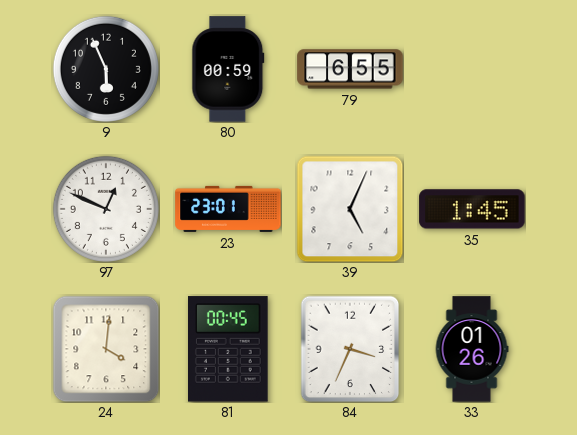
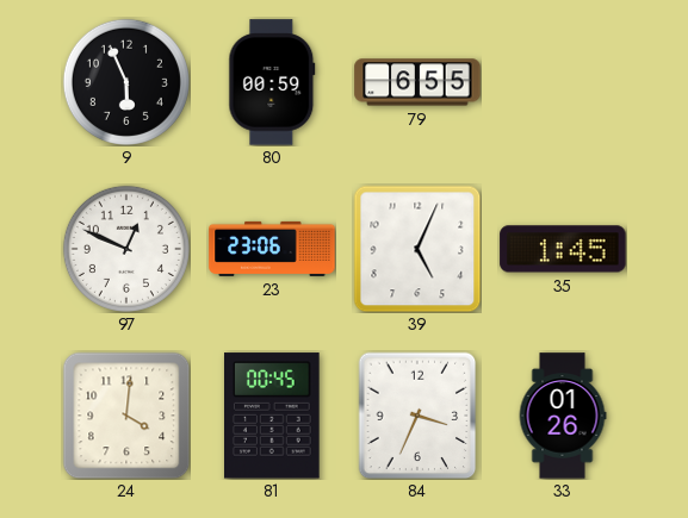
23: 23:01 -> 23:06 (272, 249)
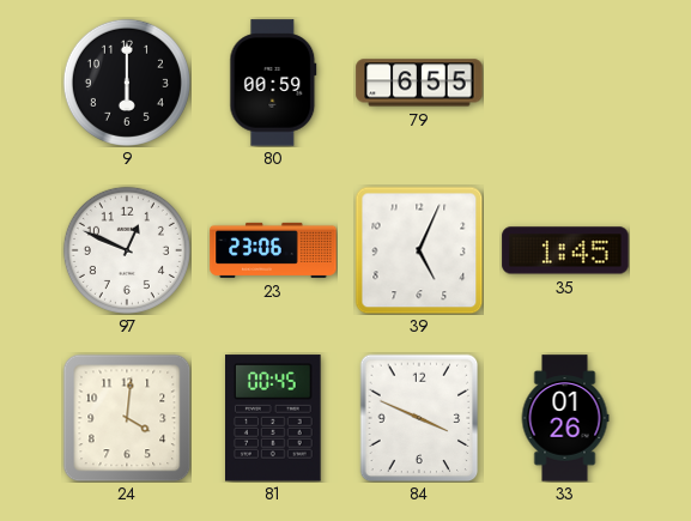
9: 5:56 -> 6:00 (127, 83)
84: 3:34 -> 3:49 (419, 418)
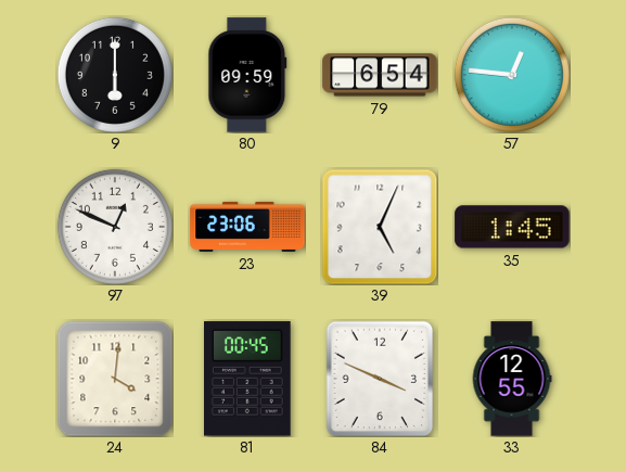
80: 00:59 -> 09:59 (247, 75)
79: 6:55 -> 6:54 (380, 75)
57: none -> 12:46 (512, 75)
33: 01:26 -> 12:55 (512, 379)
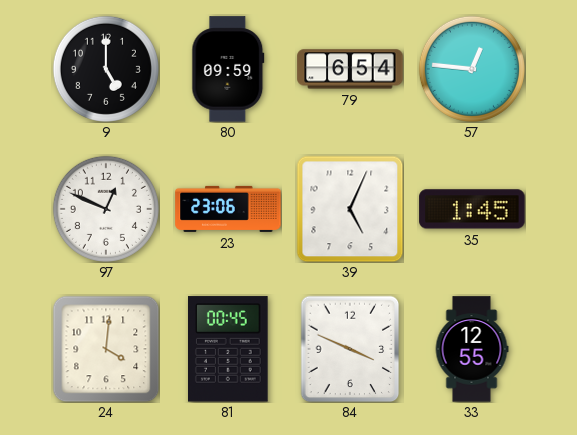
9: 6:00 -> 5:00 (106, 69)
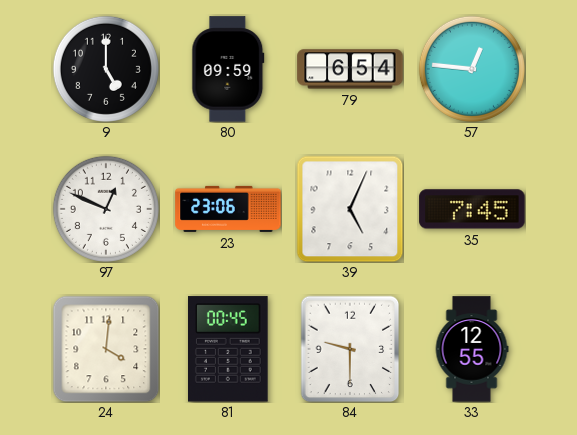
35: 1:45 -> 7:45 (472, 209)
84: 3:49 -> 9:30 (350, 349)
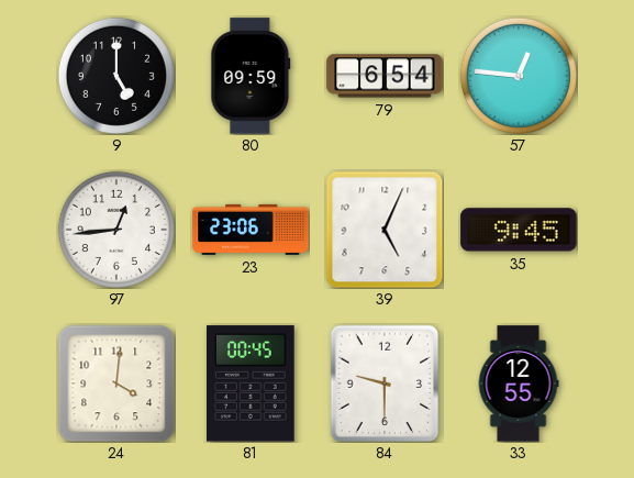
97: 12:49 -> 12:44 (116, 230)
35: 7:45 -> 9:45 (519, 230)
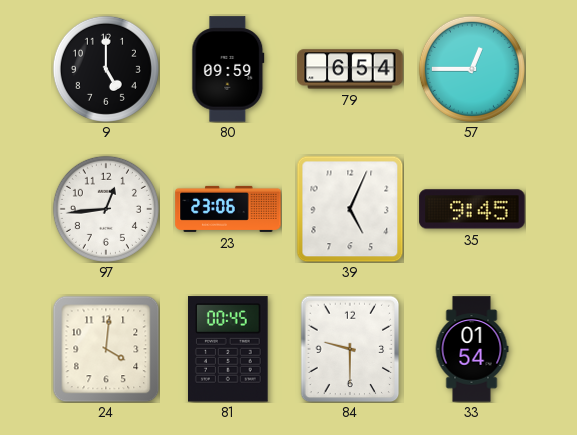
57: 12:46 -> 12:45 (472, 69)
33: 12:55 -> 01:54 (472, 349)
